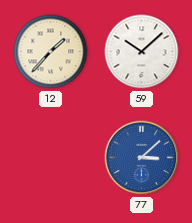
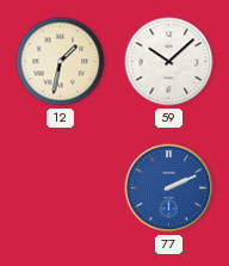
12: 1:37 -> 1:32 (61, 62)
77: 3:08 -> 2:11 (169, 188)
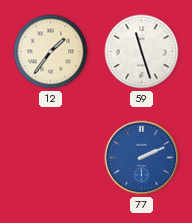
12: 1:32 -> 1:36 (51, 52)
59: 10:08 -> 11:27 (142, 52)
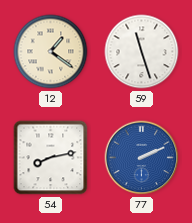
12: 1:36 -> 1:21 (51, 52)
54: none -> 8:13 (51, 158)
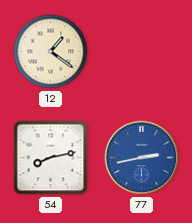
59: 11:27 -> none (142, 52)
77: 2:11 -> 2:43 (142, 158)
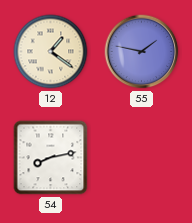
55: none -> 1:47 (142, 52)
77: 2:43 -> none (142, 158)
